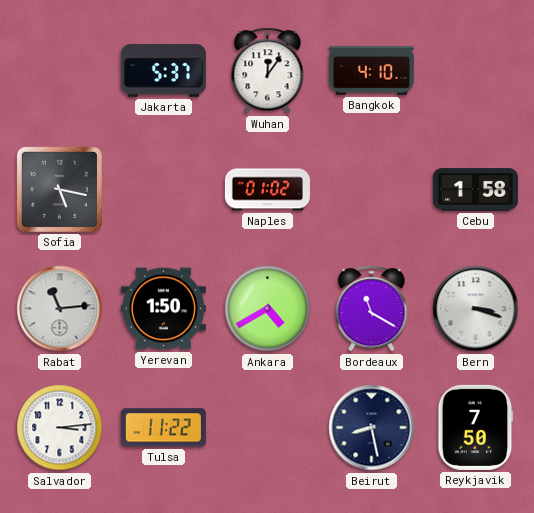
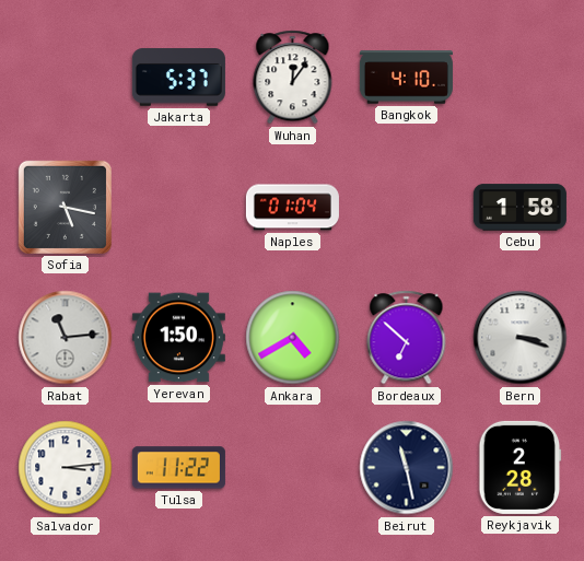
Naples: 01:02 -> 01:04 (292, 208)
Bordeaux: 11:20 -> 6:52 (407, 338)
Beirut: 8:28 -> 11:28 (407, 468)
Reykjavik: 7:50 -> 2:28 (521, 467)
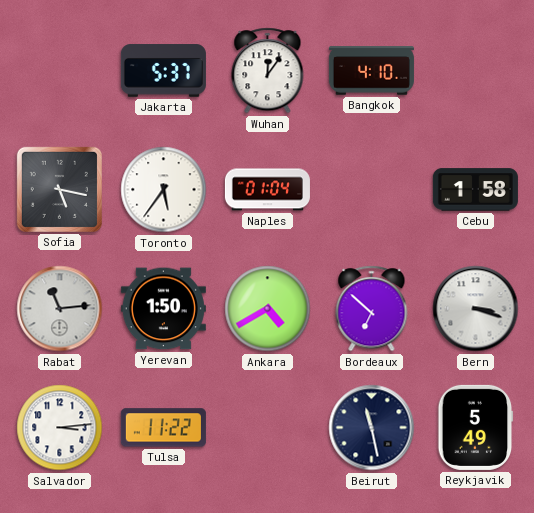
Toronto: none -> 5:36 (164, 190)
Reykjavik: 2:28 -> 5:49 (476, 427)
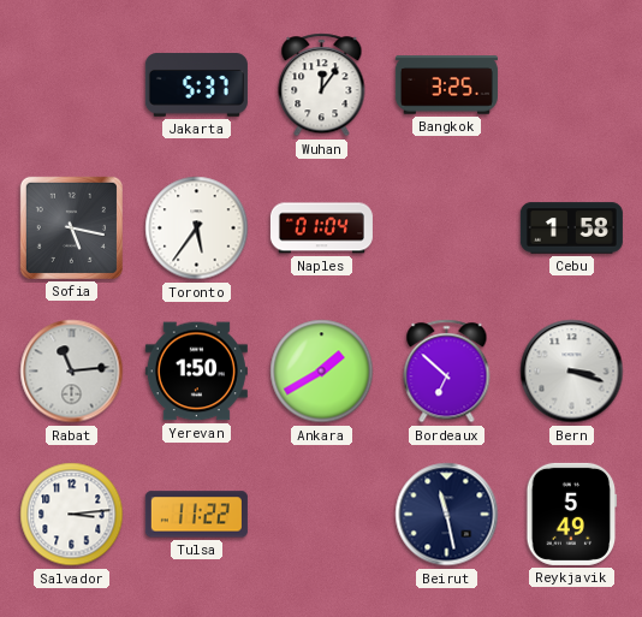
Bangkok: 4:10 -> 3:25 (446, 85)
Ankara: 4:40 -> 1:40 (322, 372)
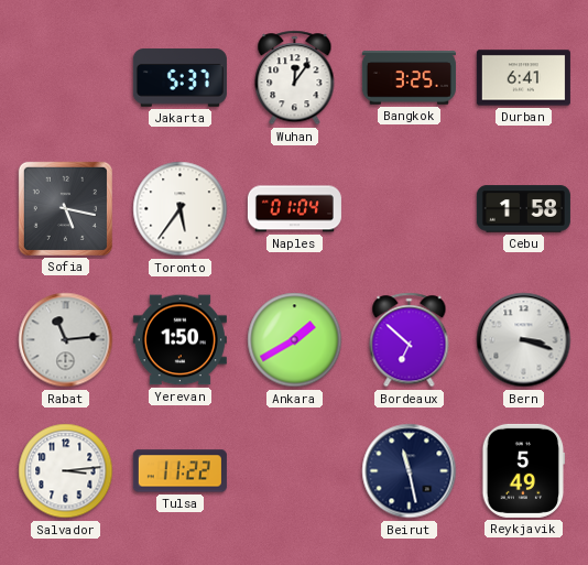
Durban: none -> 6:41 (523, 78)
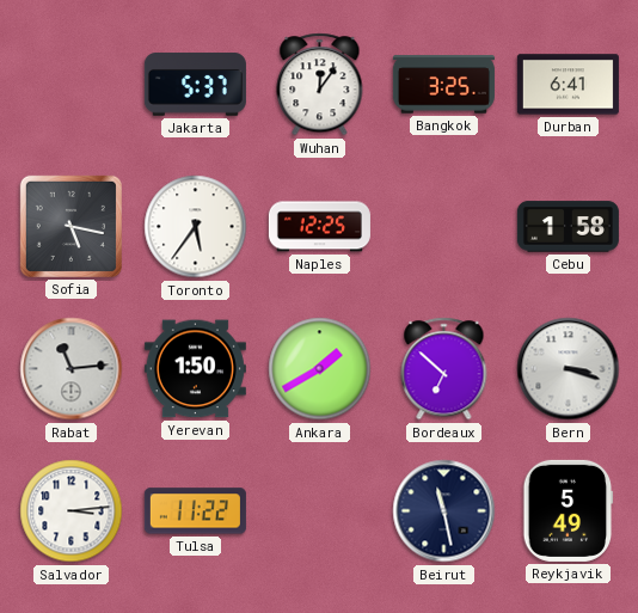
Naples: 01:04 -> 12:25 (319, 227)
